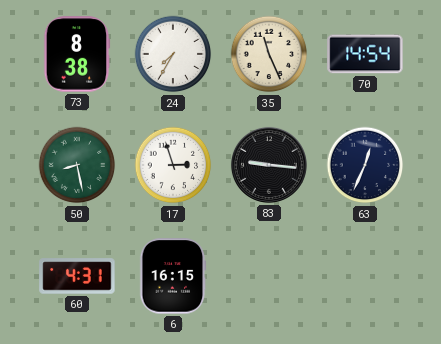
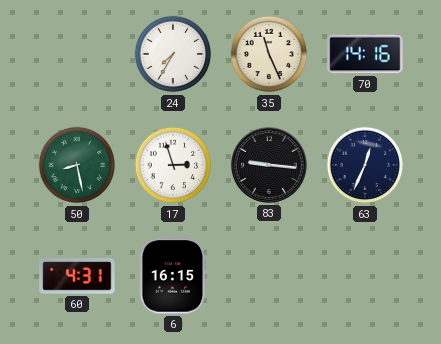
73: 8:38 -> none (77, 54)
70: 14:54 -> 14:16 (365, 54)
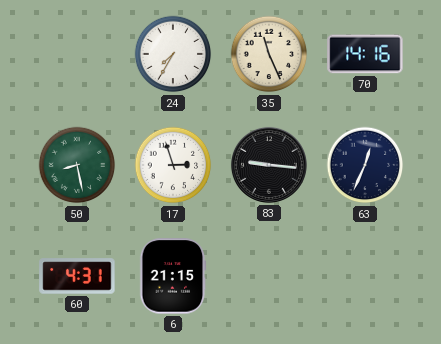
6: 16:15 -> 21:15 (173, 276)
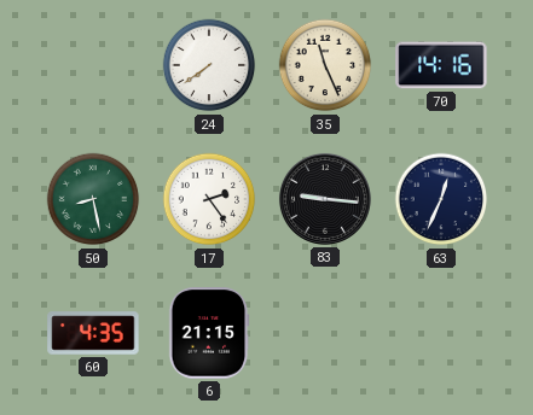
24: 7:35 -> 7:39 (209, 65)
17: 2:57 -> 2:24 (209, 199)
60: 4:31 -> 4:35 (93, 333)
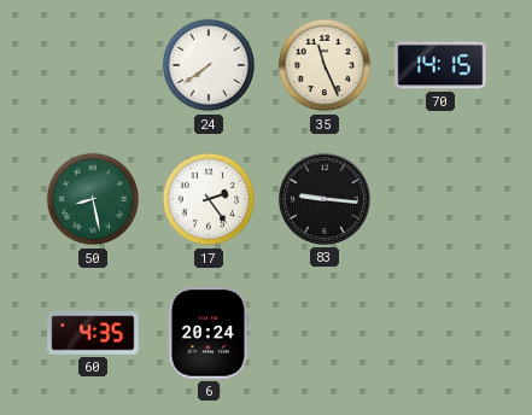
70: 14:16 -> 14:15 (440, 65)
63: 12:34 -> none (441, 199)
6: 21:15 -> 20:24 (209, 333)
